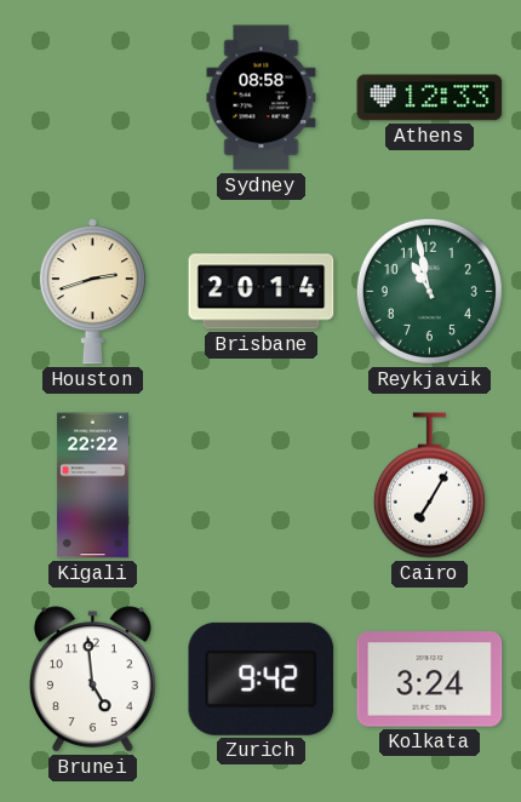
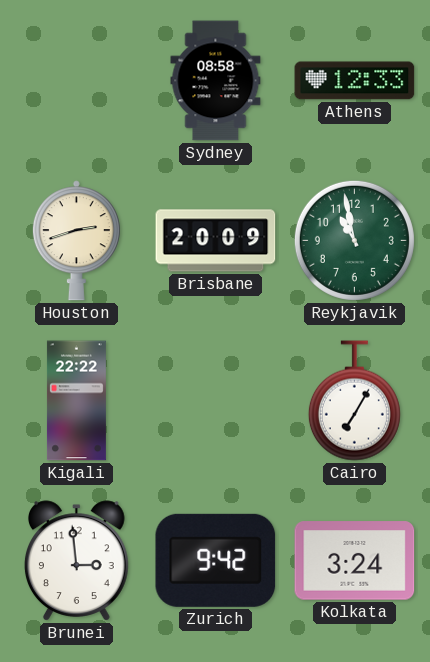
Brisbane: 20:14 -> 20:09 (216, 241)
Brunei: 4:59 -> 2:59 (76, 561)
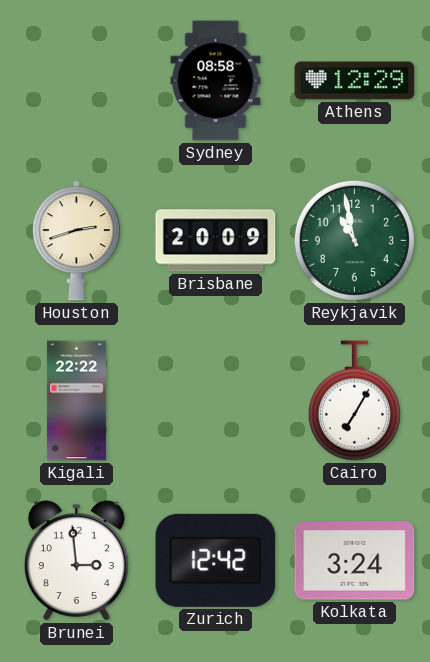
Athens: 12:33 -> 12:29 (355, 81)
Zurich: 9:42 -> 12:42 (216, 560)
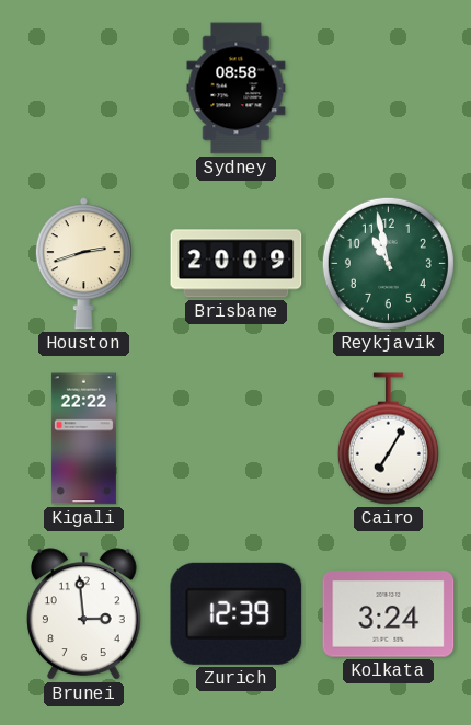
Athens: 12:29 -> none (355, 81)
Zurich: 12:42 -> 12:39 (237, 613)
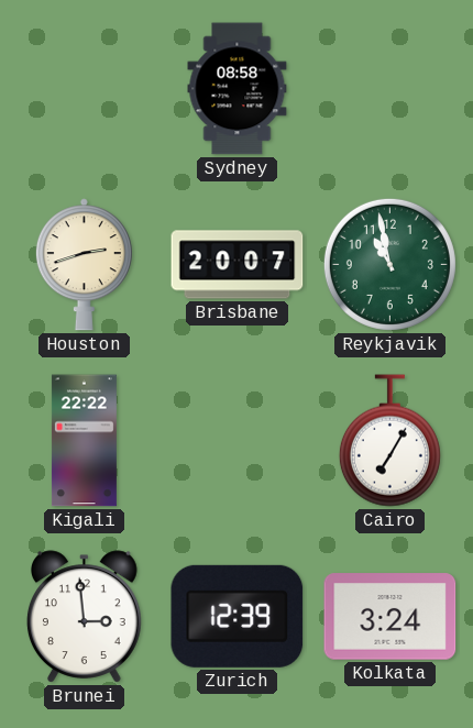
Brisbane: 20:09 -> 20:07 (238, 265)
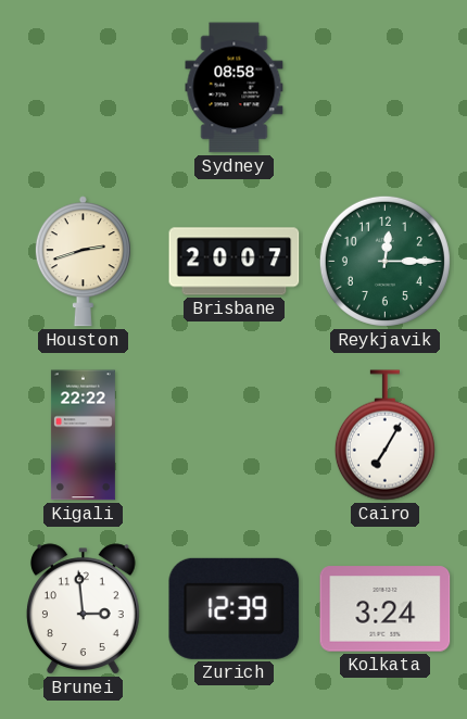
Reykjavik: 10:58 -> 12:15 (384, 261)
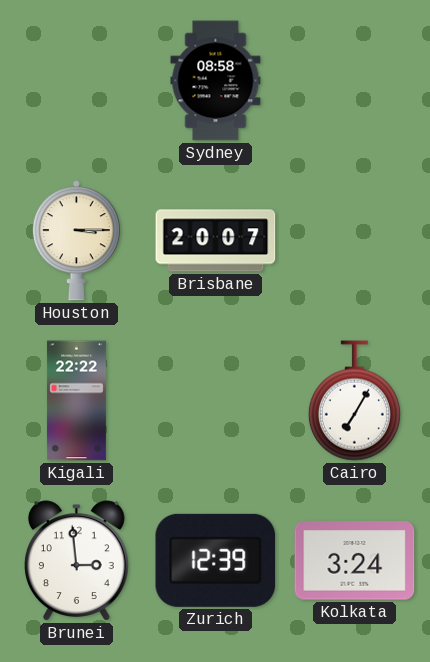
Houston: 2:42 -> 3:15 (76, 241)
Reykjavik: 12:15 -> none (384, 261)
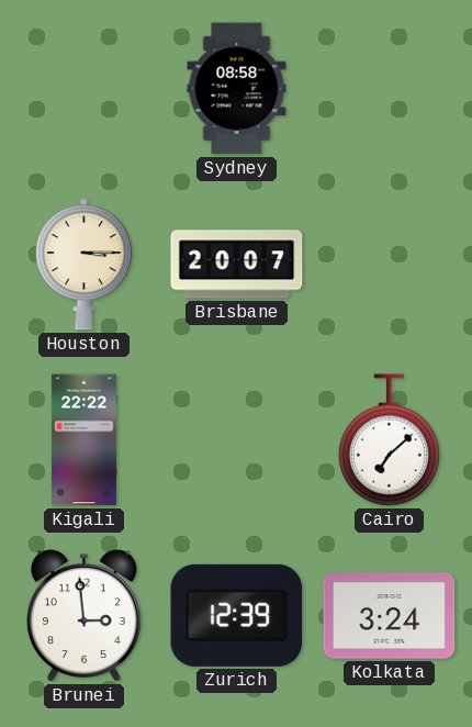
Cairo: 7:05 -> 7:08 (389, 440)
